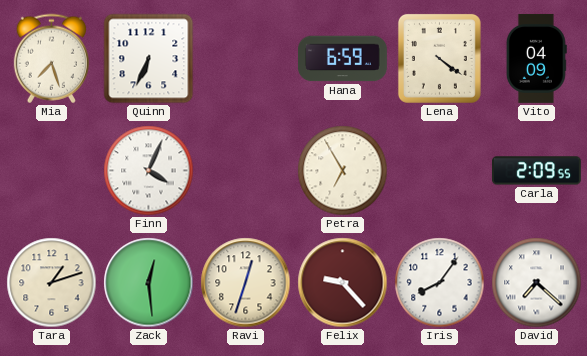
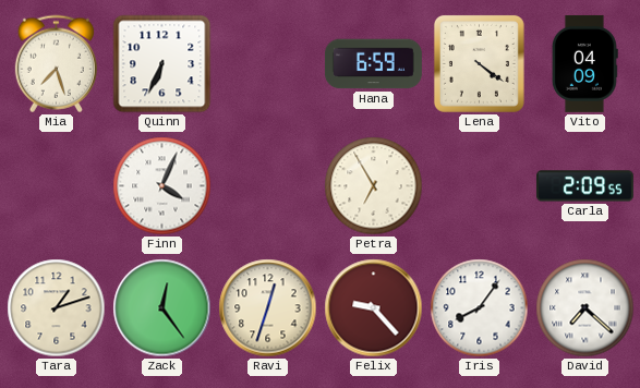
Zack: 12:29 -> 12:24 (162, 308)
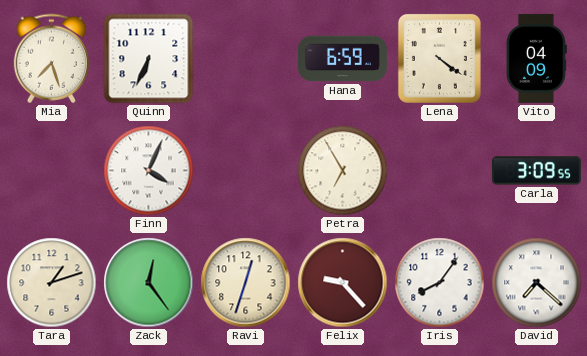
Carla: 2:09 -> 3:09 (536, 171)
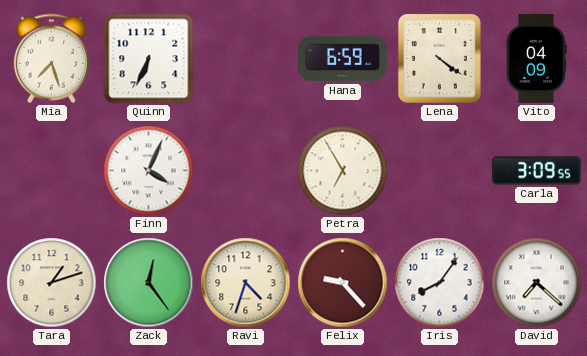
Ravi: 12:33 -> 4:33 (246, 283)
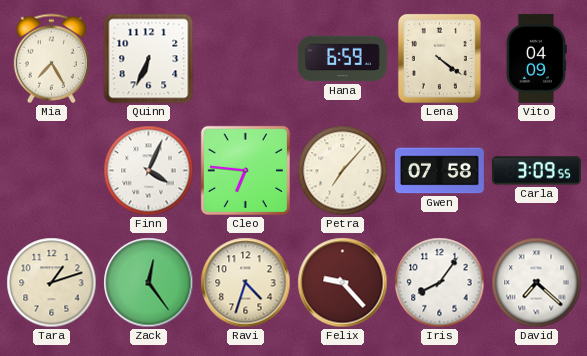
Mia: 7:27 -> 7:25 (51, 59)
Cleo: none -> 6:46 (245, 170)
Petra: 6:55 -> 7:07 (343, 171)
Gwen: none -> 07:58 (439, 171)
